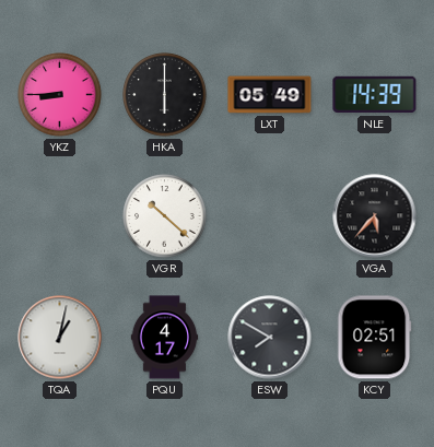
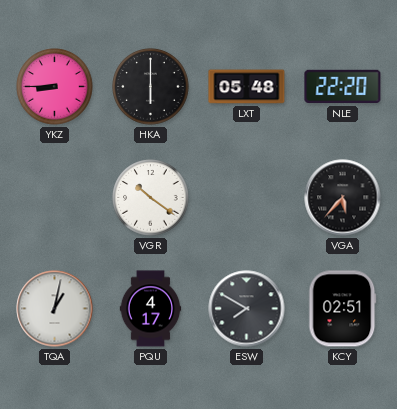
LXT: 05:49 -> 05:48 (247, 87)
NLE: 14:39 -> 22:20 (343, 87)
VGR: 10:22 -> 10:21 (151, 198)
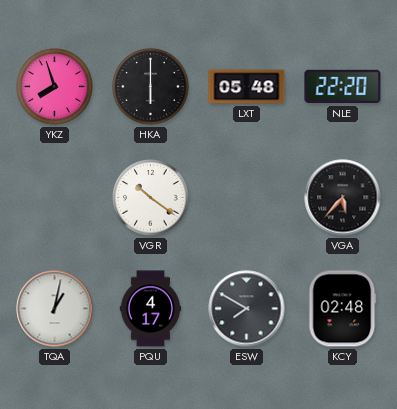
YKZ: 8:45 -> 7:57 (55, 87)
KCY: 02:51 -> 02:48 (343, 309)
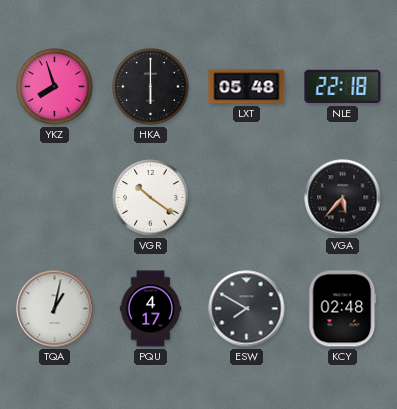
NLE: 22:20 -> 22:18 (343, 87)
